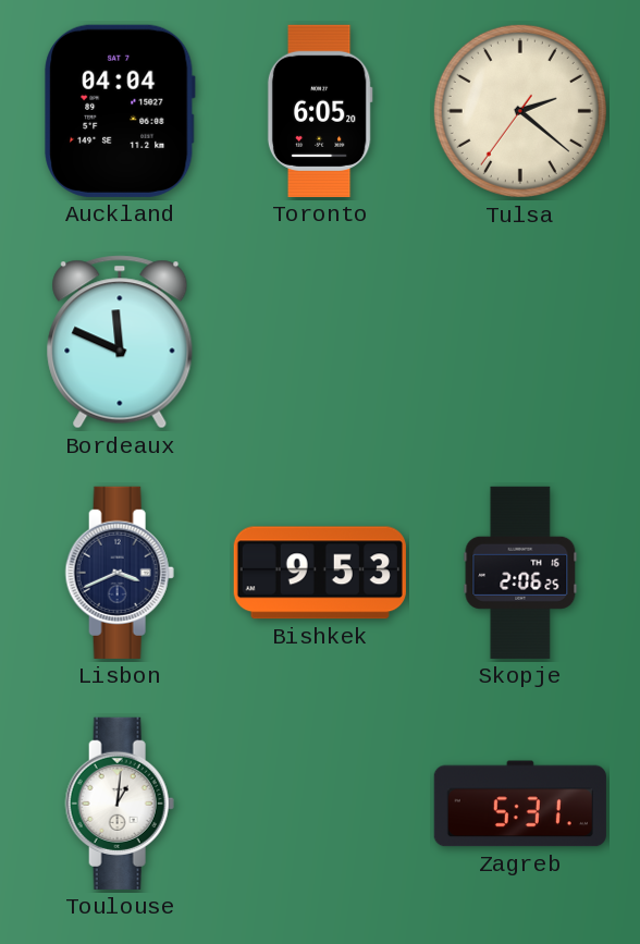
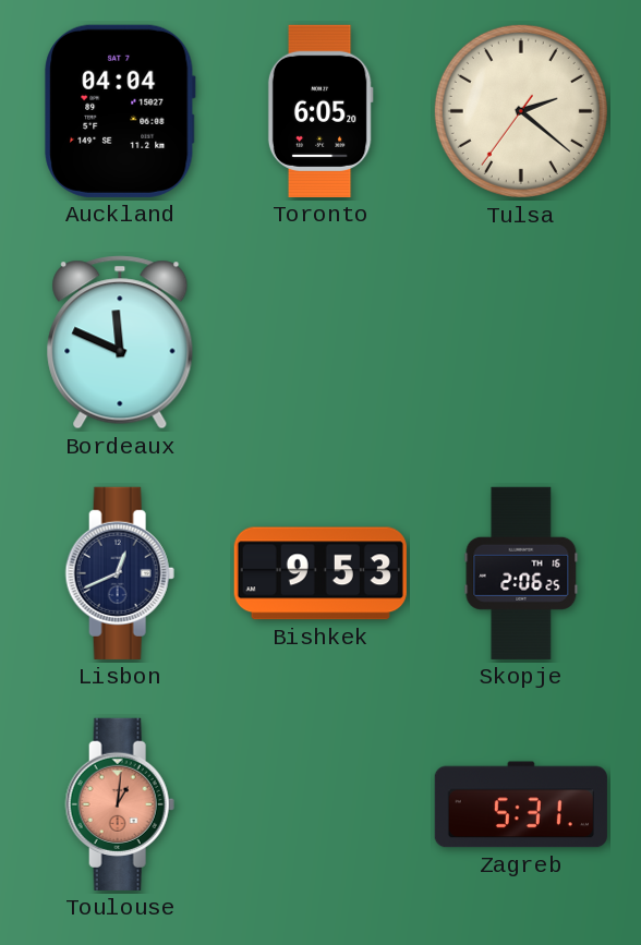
Lisbon: 3:41 -> 12:41 (120, 573)
Toulouse dial: white -> salmon (120, 804)
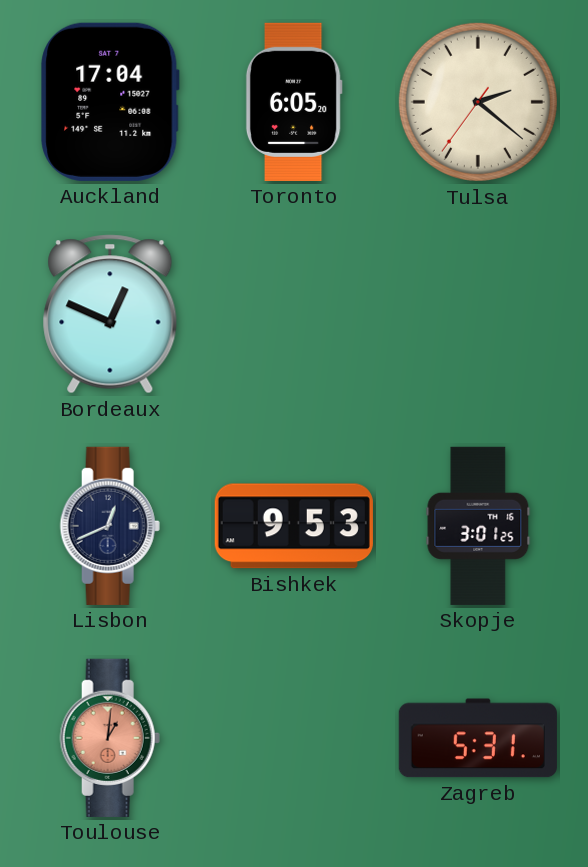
Auckland: 04:04 -> 17:04 (110, 102)
Bordeaux: 11:49 -> 12:49 (110, 314)
Skopje: 2:06 -> 3:01 (478, 526)
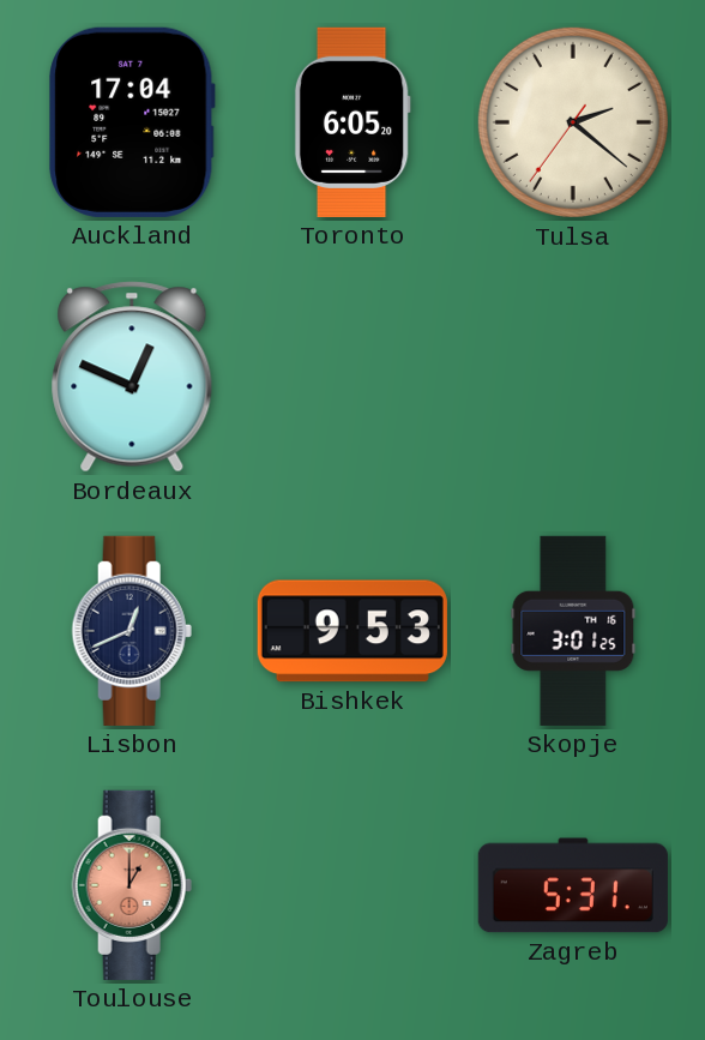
Toulouse: 1:01 -> 1:00 (132, 885)
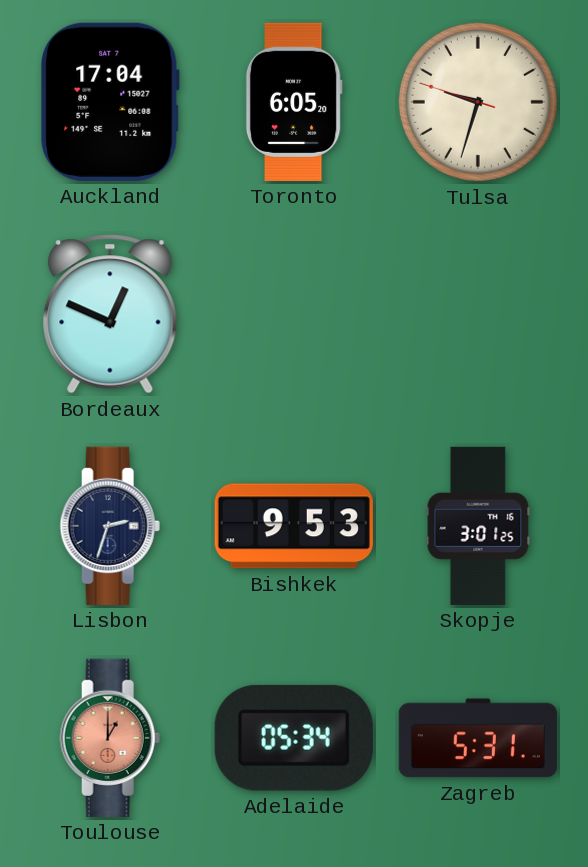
Tulsa: 2:21 -> 9:32 (478, 102)
Lisbon: 12:41 -> 2:33 (110, 526)
Adelaide: none -> 05:34 (294, 738)
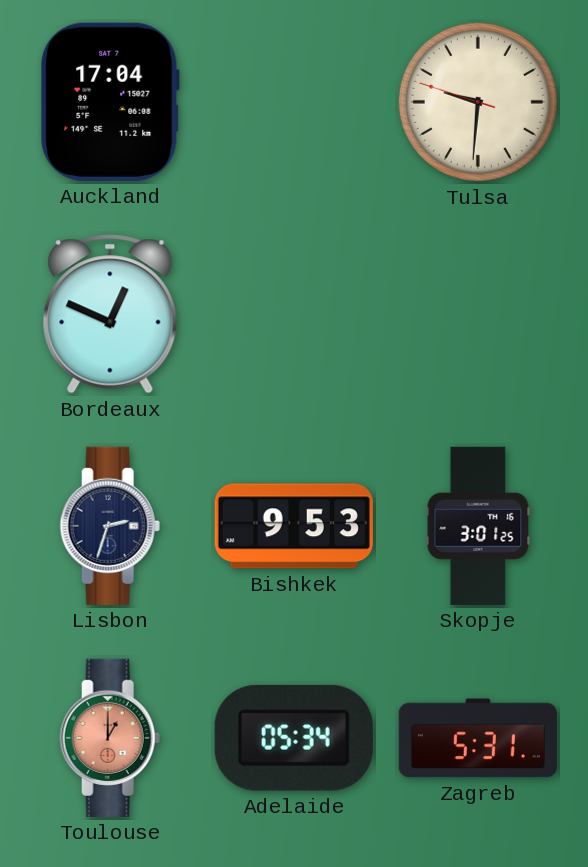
Toronto: 6:05 -> none (294, 102)
Tulsa: 9:32 -> 9:30 (478, 102)
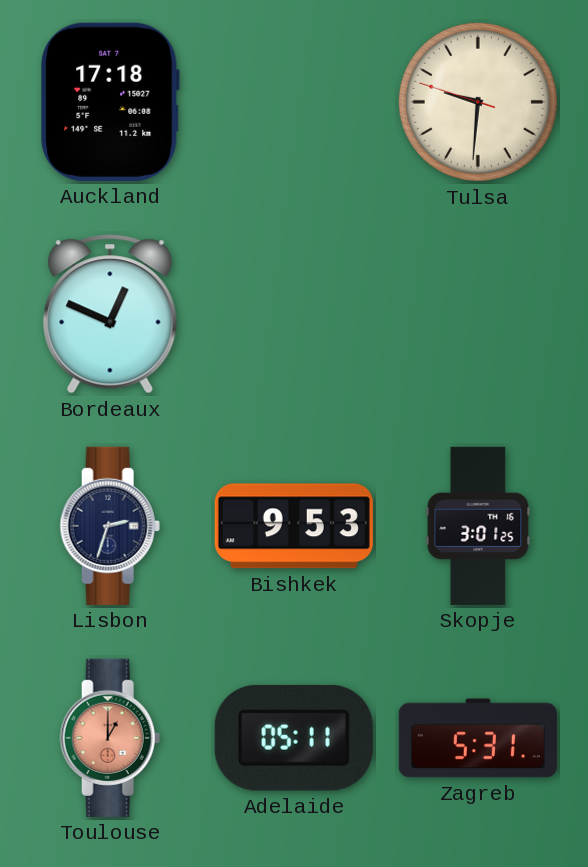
Auckland: 17:04 -> 17:18 (110, 102)
Adelaide: 05:34 -> 05:11 (294, 738)
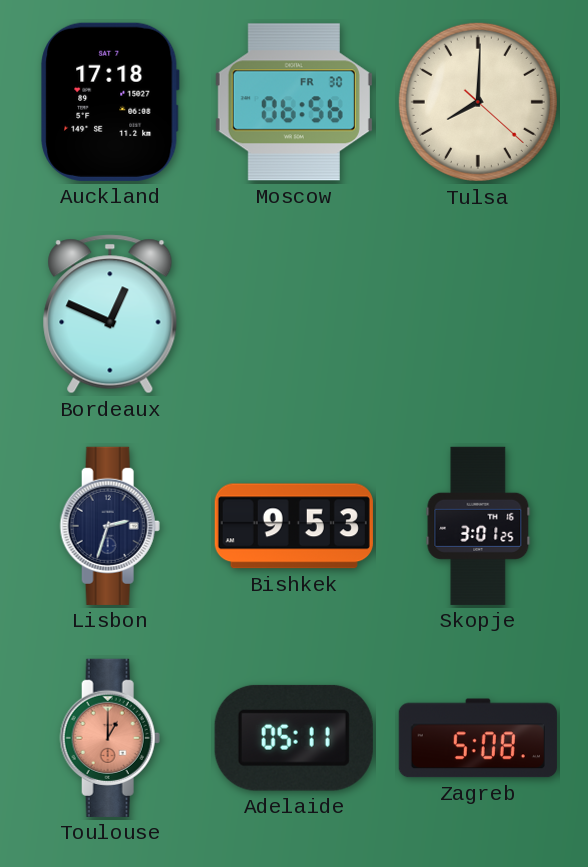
Moscow: none -> 06:56 (294, 102)
Tulsa: 9:30 -> 8:00 (478, 102)
Zagreb: 5:31 -> 5:08 (478, 738)
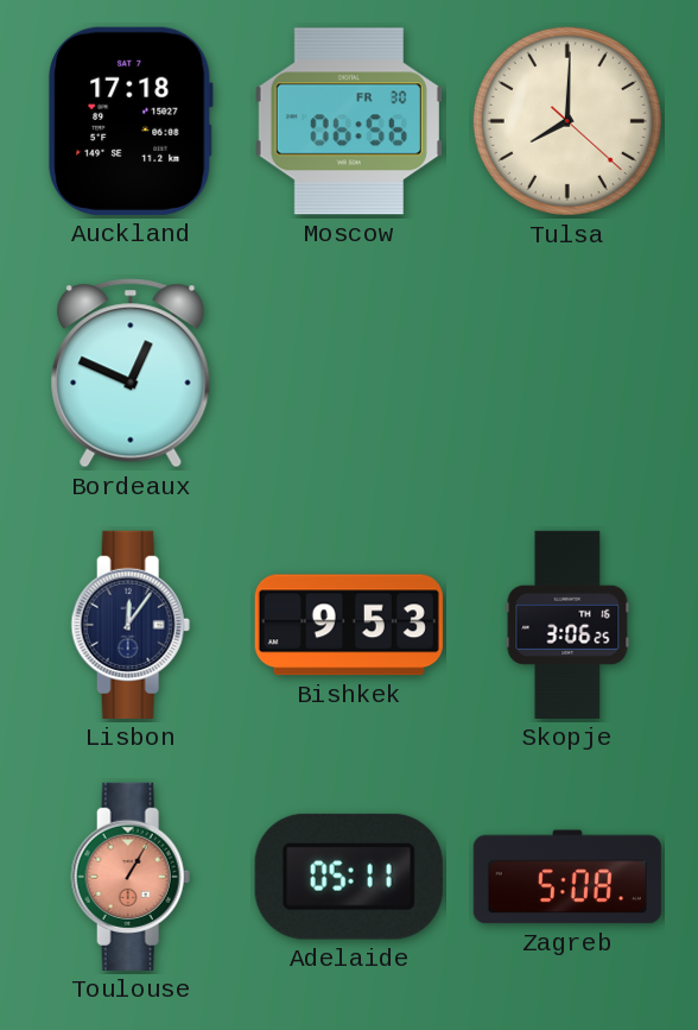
Lisbon: 2:33 -> 12:06 (131, 625)
Skopje: 3:01 -> 3:06 (567, 625)
Toulouse: 1:00 -> 1:05 (131, 877)
